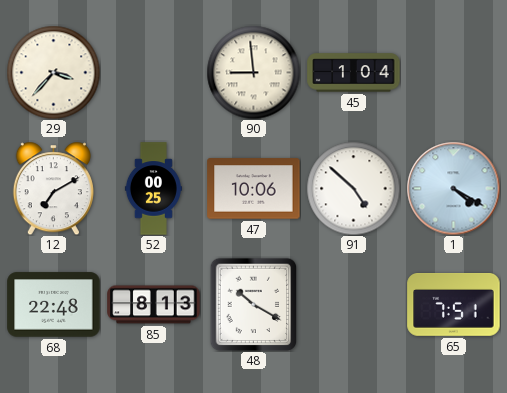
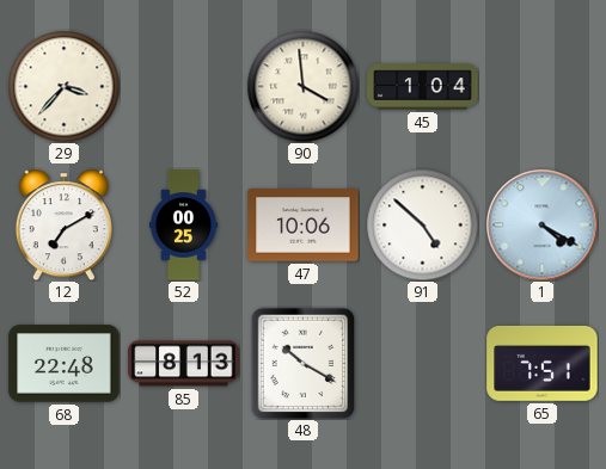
90: 8:59 -> 3:59 (302, 86)
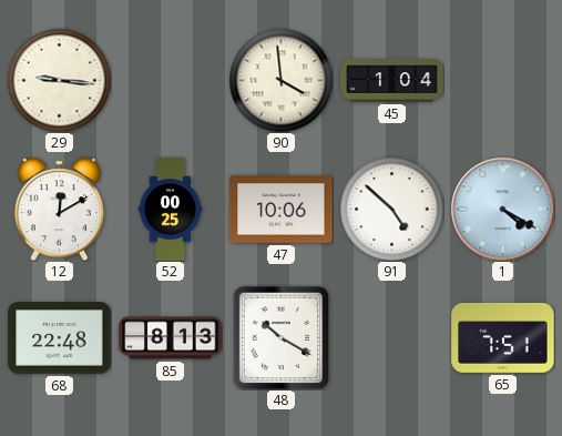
29: 3:37 -> 9:16 (59, 80)
12: 7:10 -> 12:10 (59, 209)
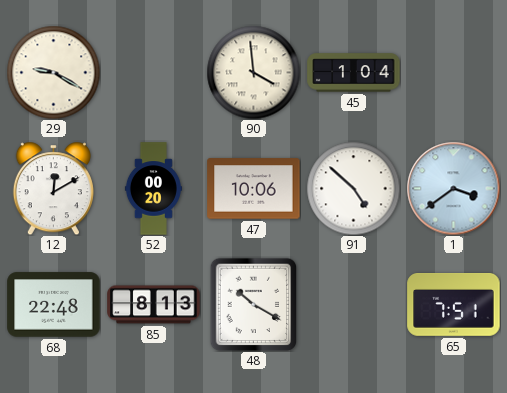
29: 9:16 -> 9:20 (53, 72)
52: 00:25 -> 00:20 (153, 189)
1: 4:20 -> 3:39 (453, 188)
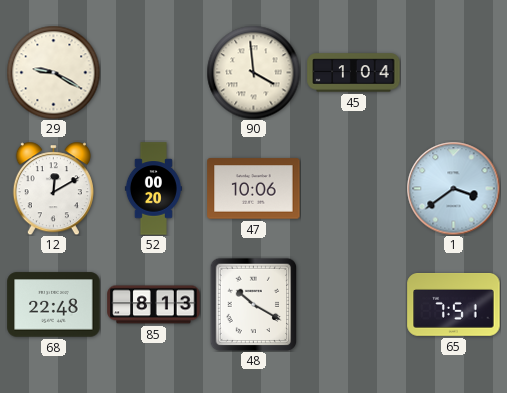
91: 4:52 -> none (353, 188)
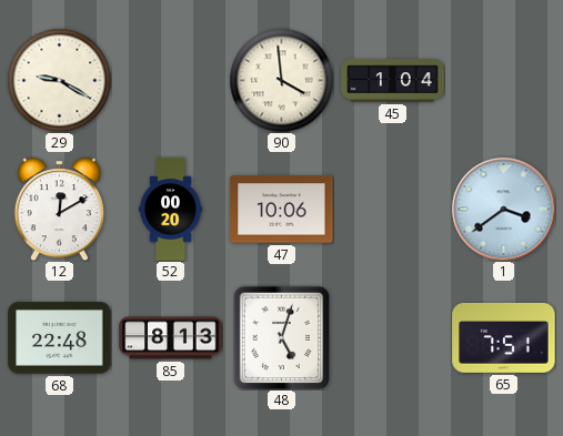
48: 10:20 -> 5:03 (282, 337)
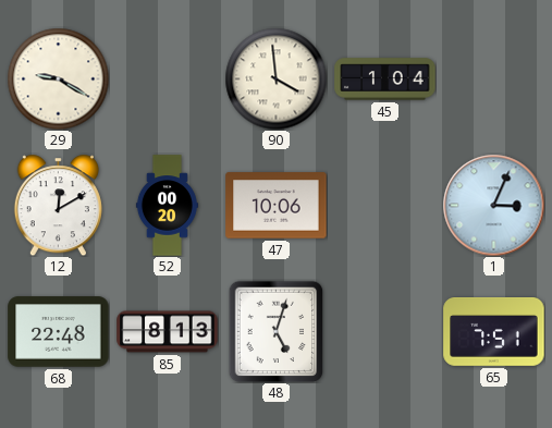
1: 3:39 -> 3:04 (493, 205)
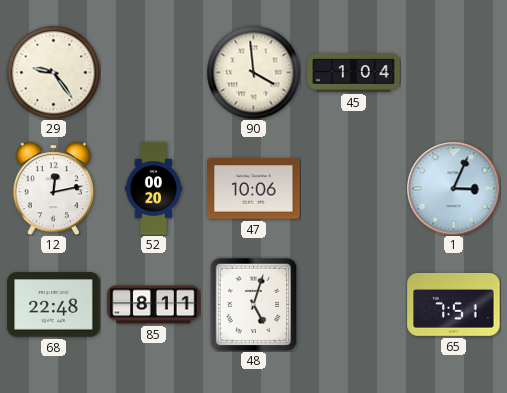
29: 9:20 -> 9:24 (53, 72)
12: 12:10 -> 12:13 (53, 188)
85: 8:13 -> 8:11 (154, 305)
